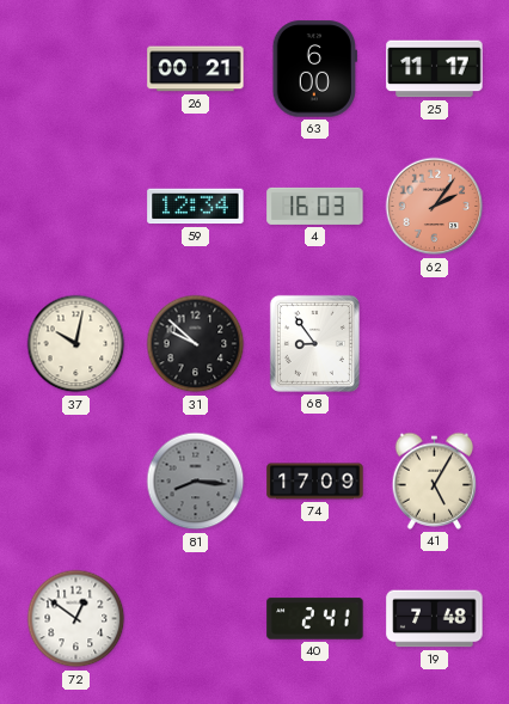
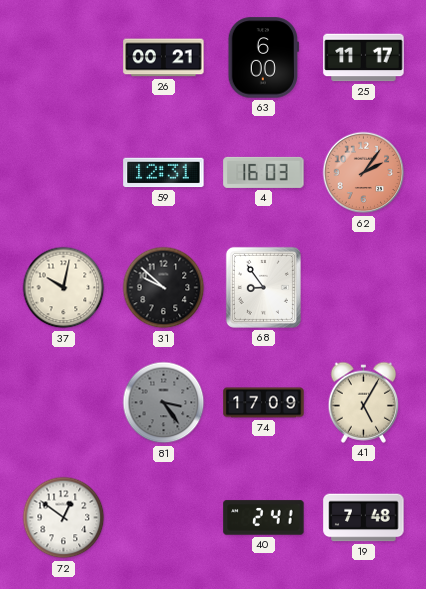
59: 12:34 -> 12:31 (164, 173)
81: 8:16 -> 3:24 (164, 403)
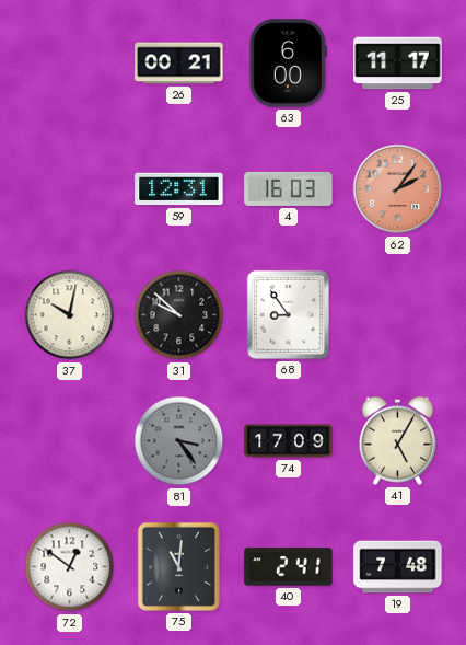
75: none -> 11:01 (178, 566)
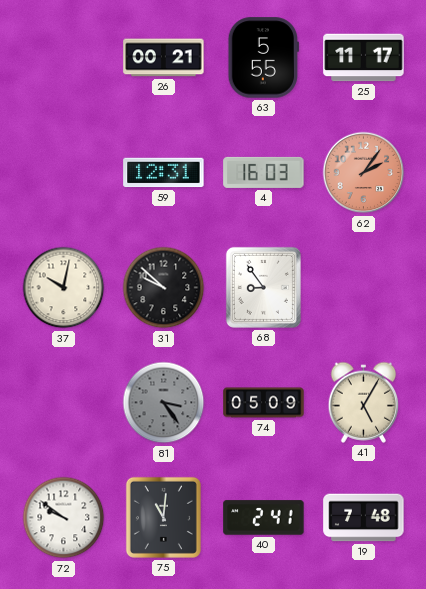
63: 6:00 -> 5:55 (263, 58)
74: 17:09 -> 05:09 (264, 403)
72: 12:51 -> 9:51 (64, 518)
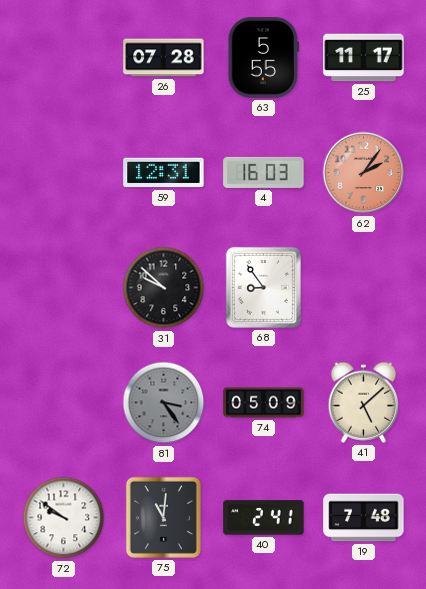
26: 00:21 -> 07:28 (164, 58)
37: 10:02 -> none (64, 288)
41: 5:05 -> 5:08 (364, 402)
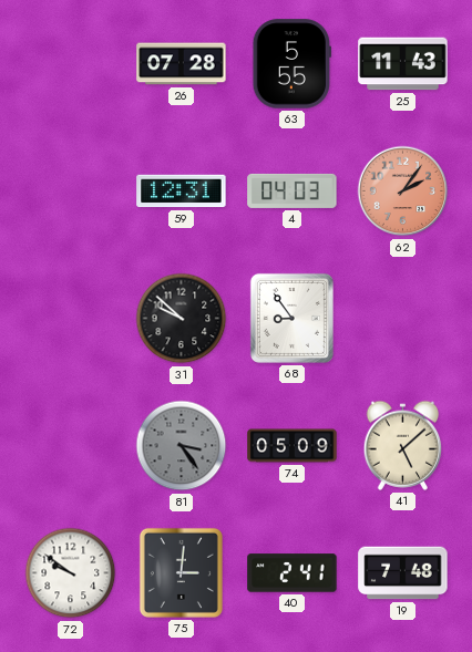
25: 11:17 -> 11:43 (403, 64)
4: 16:03 -> 04:03 (293, 190)
75: 11:01 -> 3:01 (181, 572)
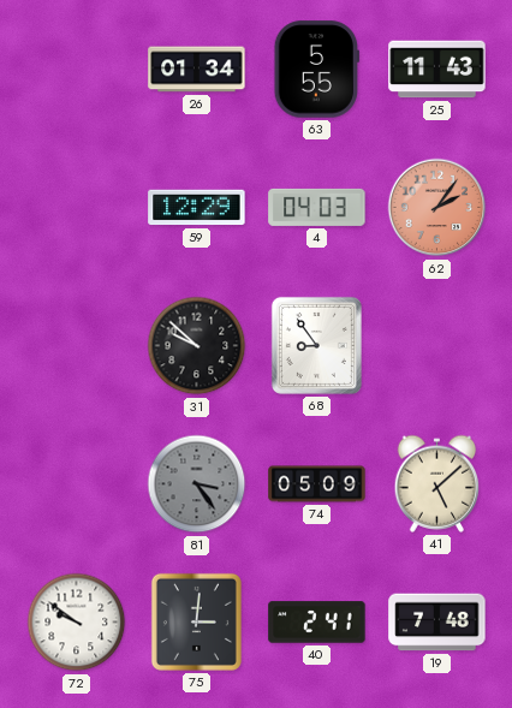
26: 07:28 -> 01:34 (197, 70)
59: 12:31 -> 12:29 (197, 208)
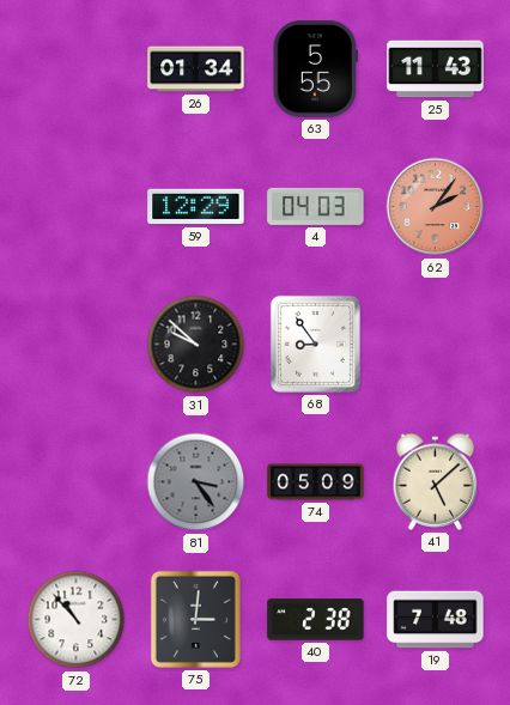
72: 9:51 -> 10:53 (77, 620)
40: 2:41 -> 2:38 (316, 620)
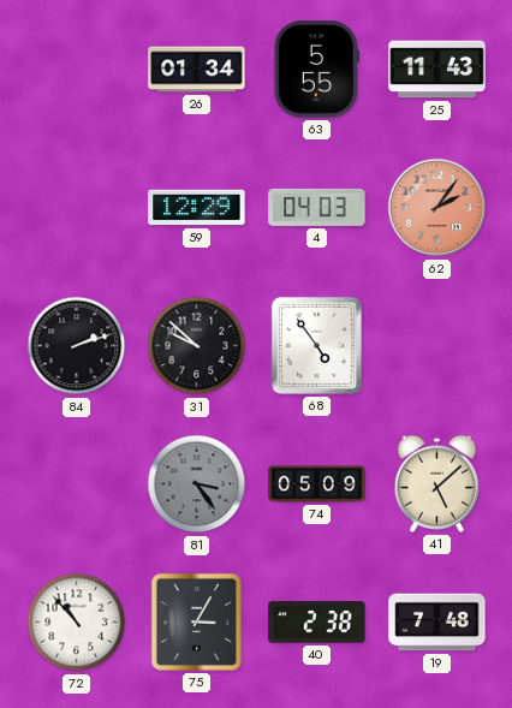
84: none -> 2:12 (77, 346)
68: 8:54 -> 4:54 (316, 345)
75: 3:01 -> 3:05 (196, 621)
